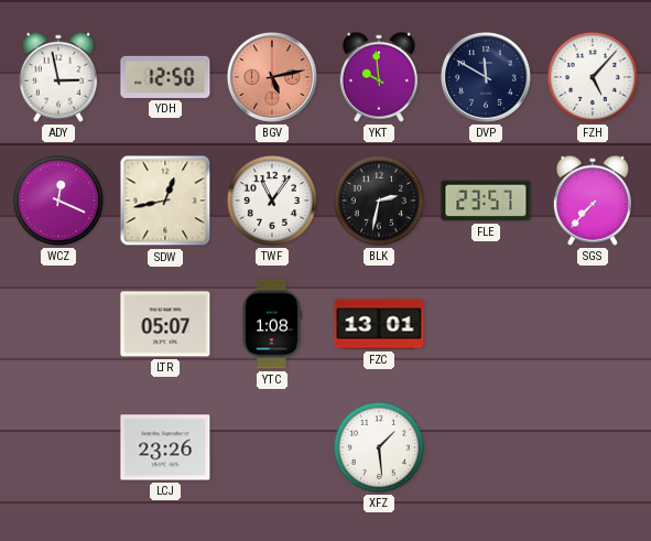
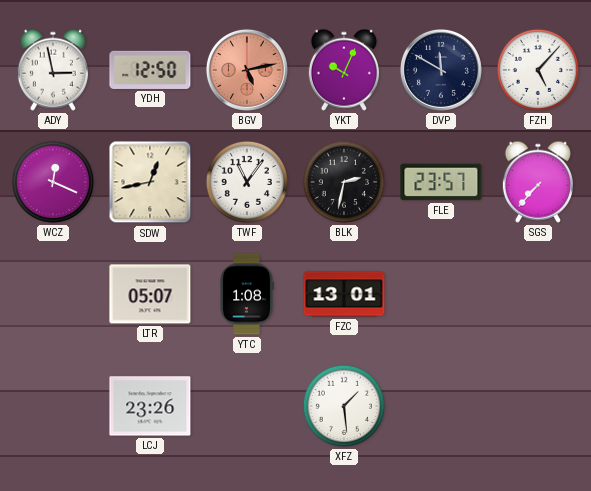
YKT: 9:59 -> 10:04 (344, 70)
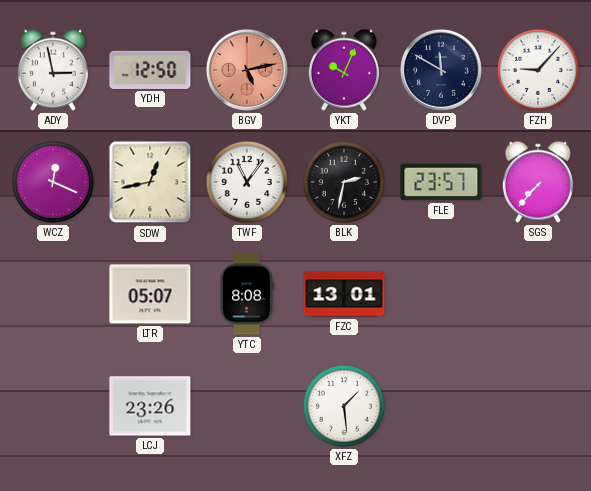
FZH: 5:07 -> 9:07 (538, 70)
YTC: 1:08 -> 8:08 (247, 294)
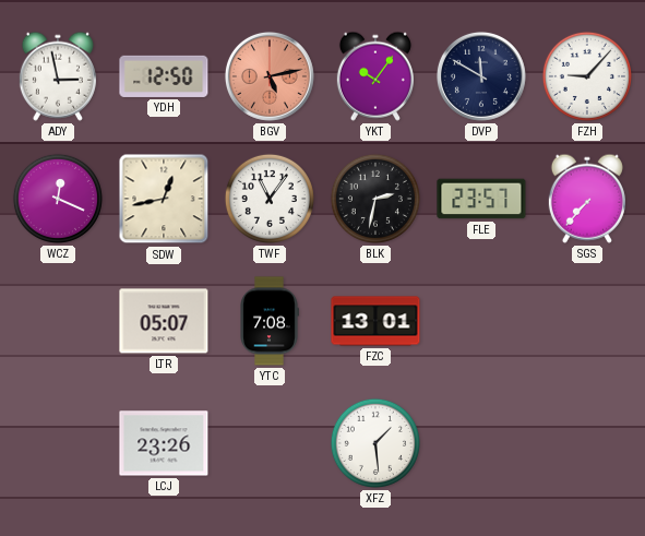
YKT: 10:04 -> 10:06 (375, 76)
YTC: 8:08 -> 7:08 (270, 321)
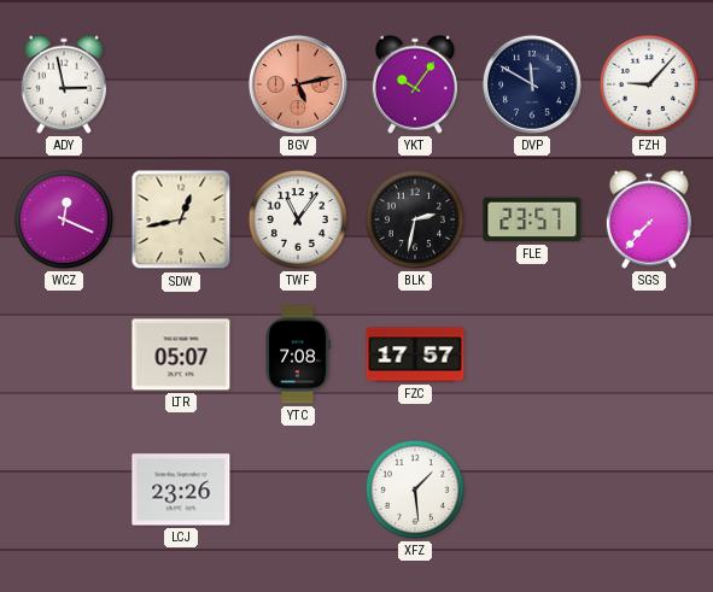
YDH: 12:50 -> none (164, 76)
FZC: 13:01 -> 17:57 (415, 354)
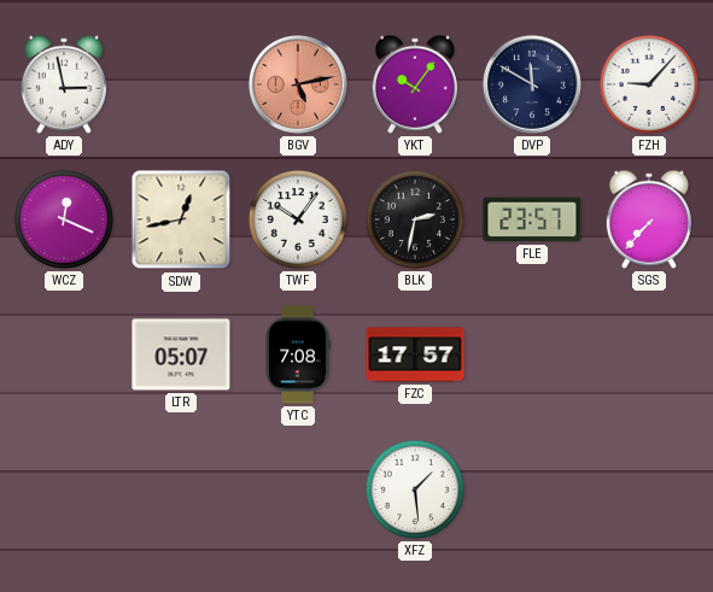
TWF: 11:06 -> 10:06 (298, 219)
LCJ: 23:26 -> none (181, 490)
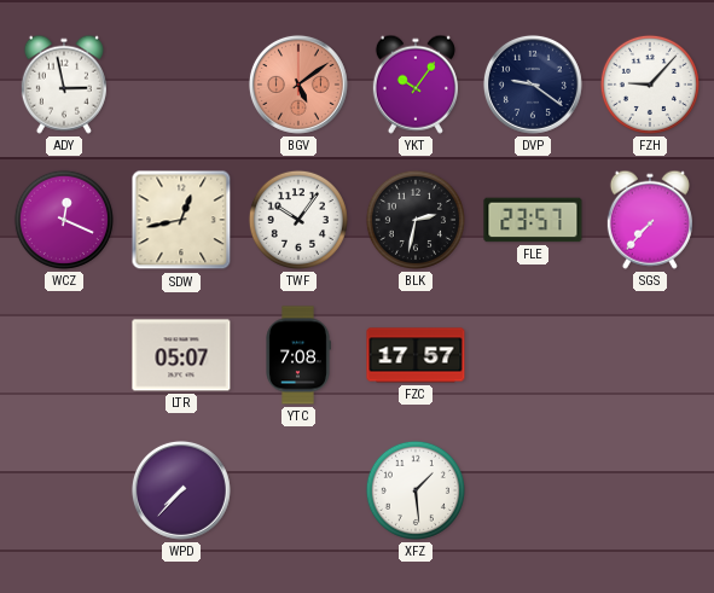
BGV: 5:13 -> 5:09 (298, 85)
DVP: 11:50 -> 9:21 (533, 85)
WPD: none -> 7:37 (181, 490)
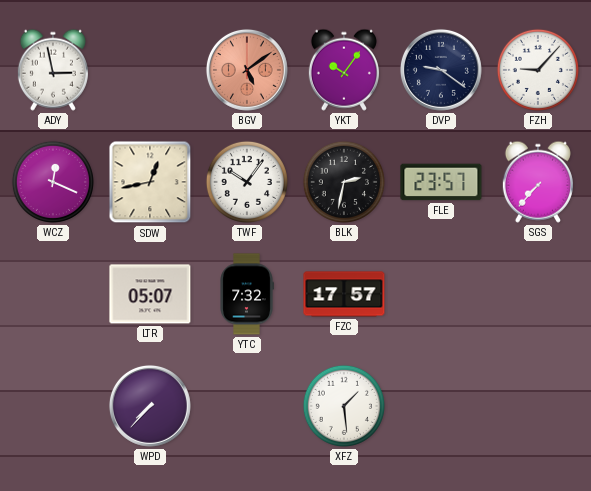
YTC: 7:08 -> 7:32 (247, 294)
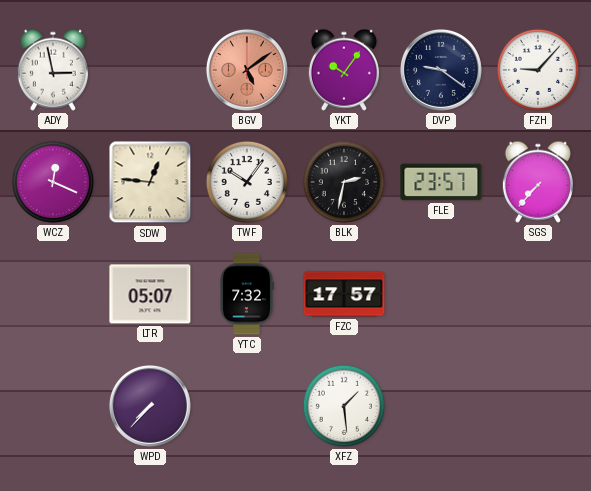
SDW: 12:43 -> 12:46 (150, 182)
